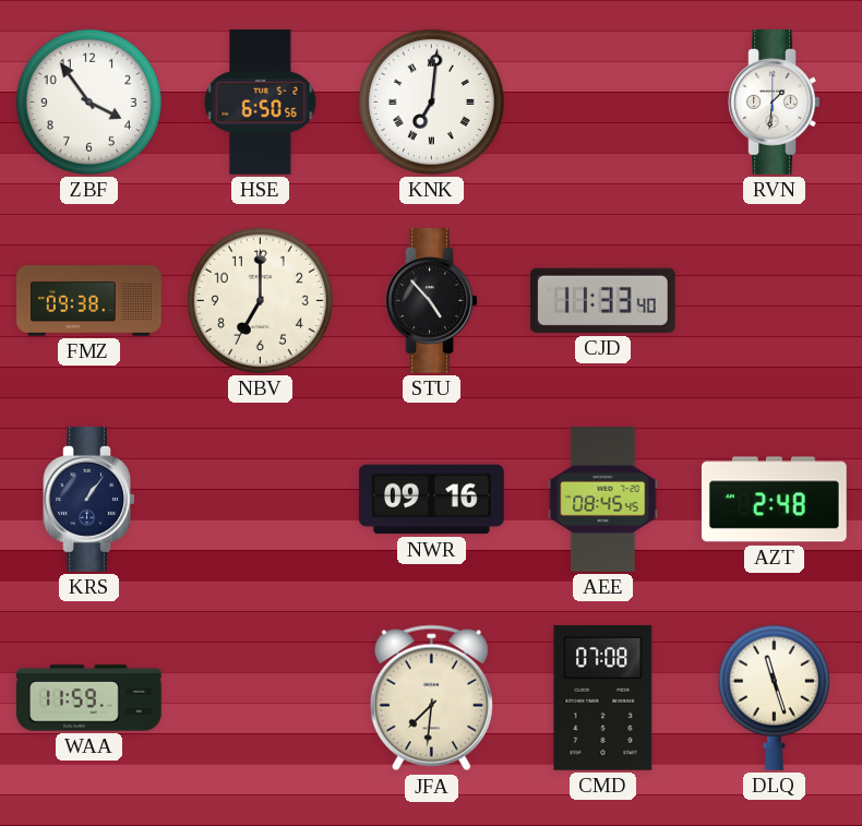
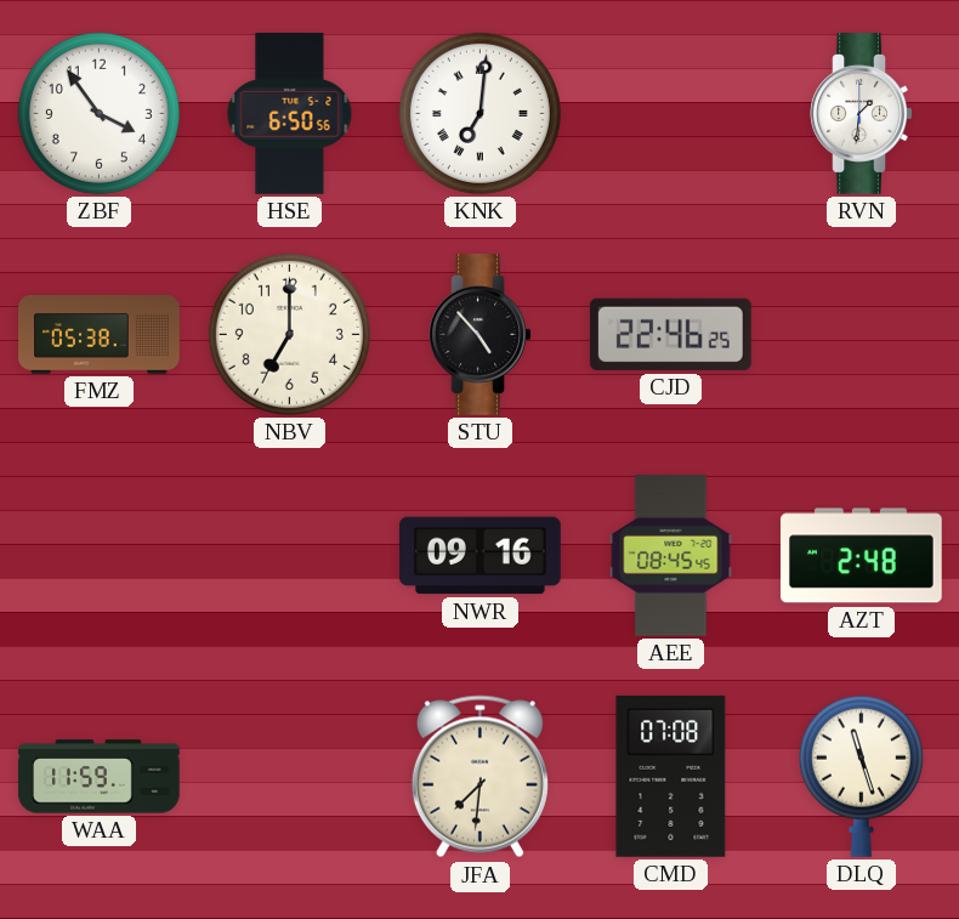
FMZ: 09:38 -> 05:38 (100, 335)
CJD: 11:33 -> 22:46 (670, 334)
KRS: 1:06 -> none (89, 500)
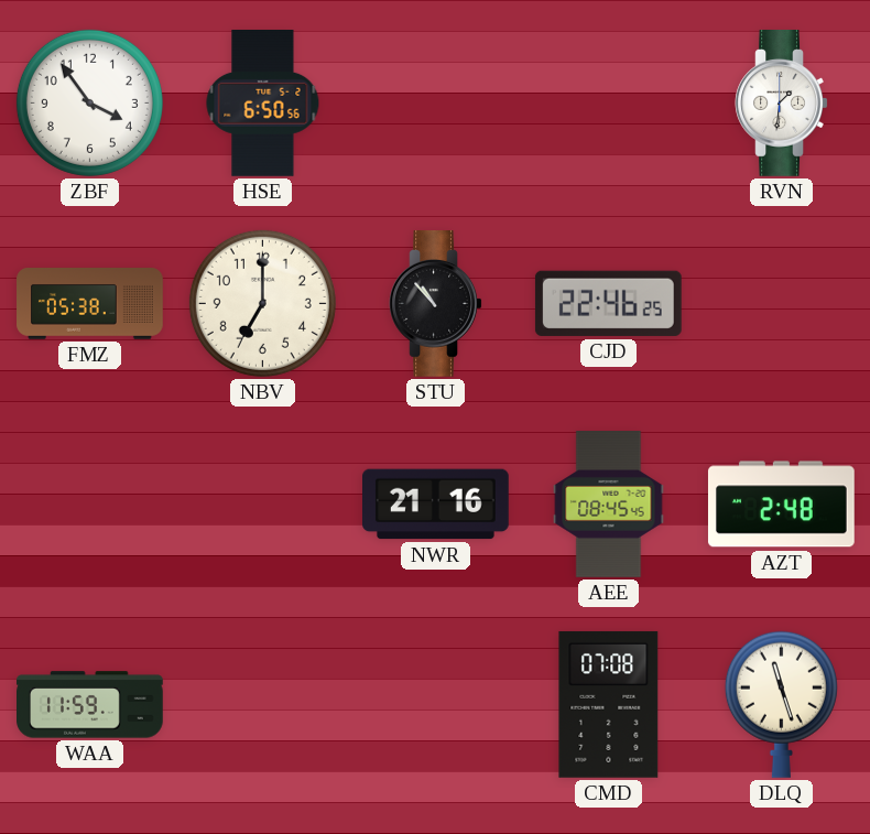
KNK: 7:01 -> none (479, 113)
STU: 4:53 -> 10:53 (436, 304)
NWR: 09:16 -> 21:16 (436, 505)
JFA: 7:31 -> none (479, 777)
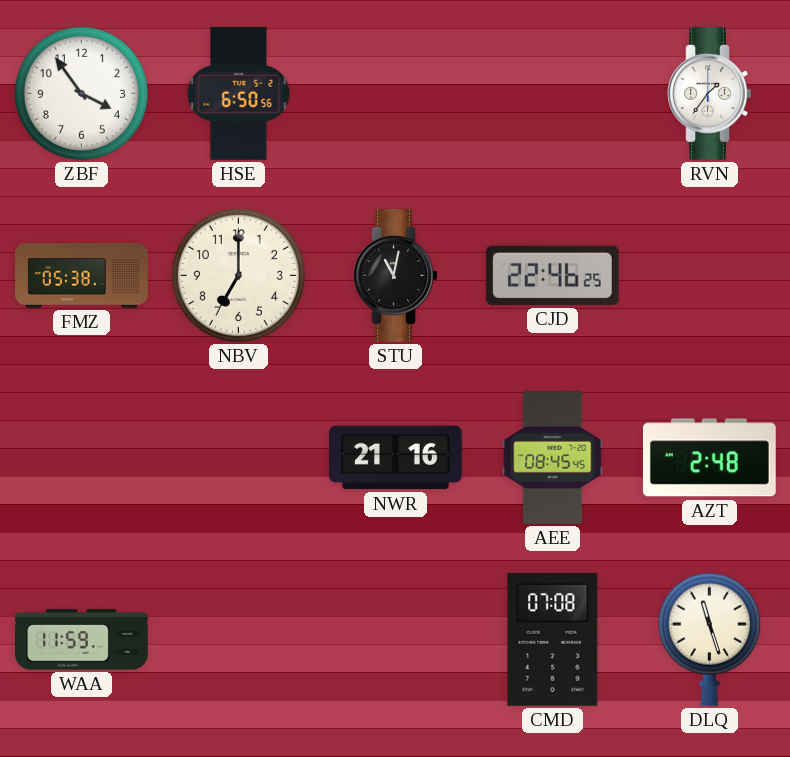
RVN: 1:31 -> 1:36 (710, 94)
STU: 10:53 -> 11:02 (396, 276)
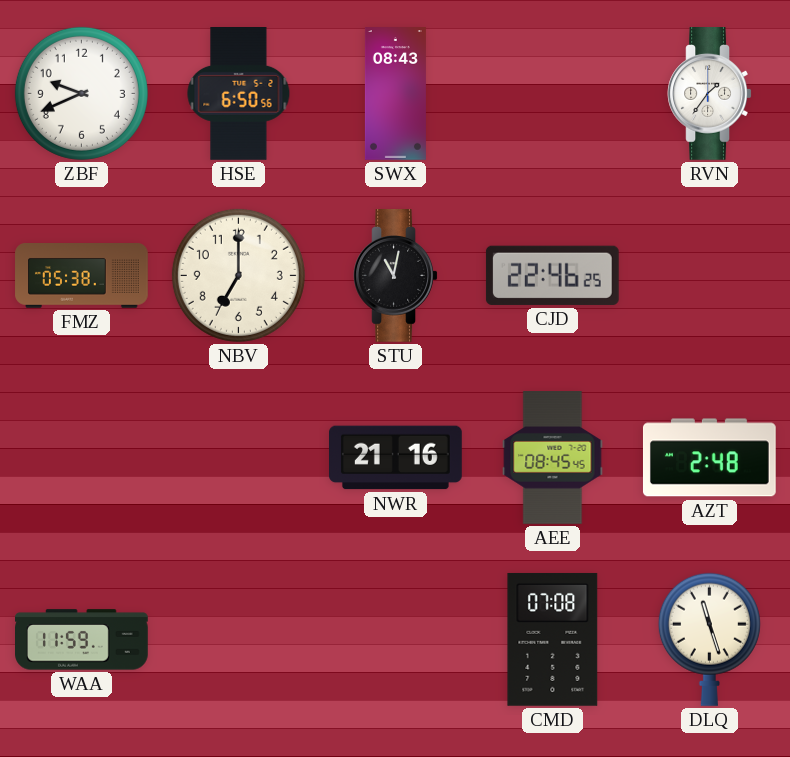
ZBF: 3:54 -> 9:41 (81, 93)
SWX: none -> 08:43 (395, 94)
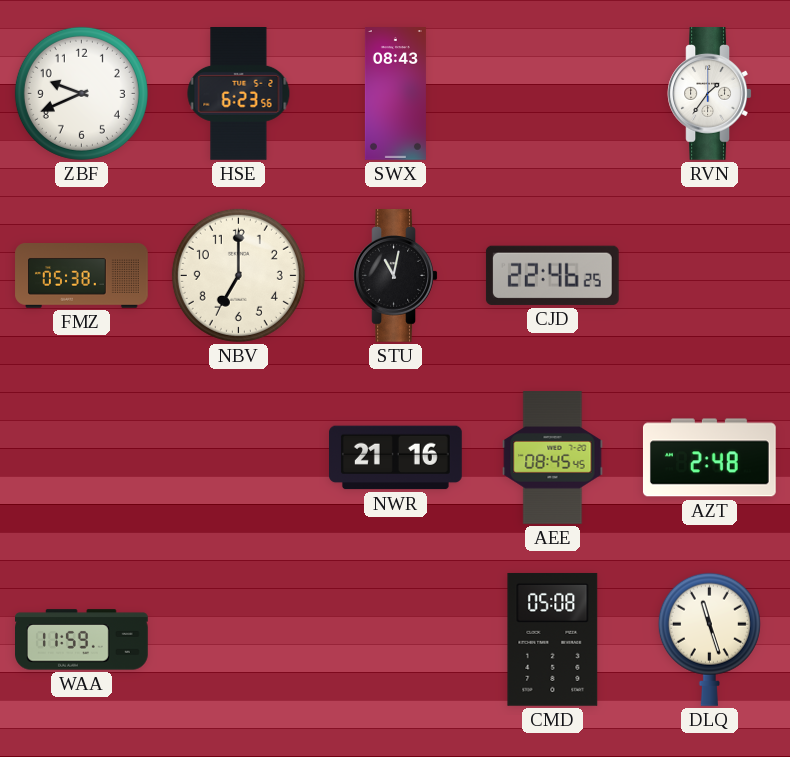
HSE: 6:50 -> 6:23 (239, 94)
CMD: 07:08 -> 05:08 (553, 639)
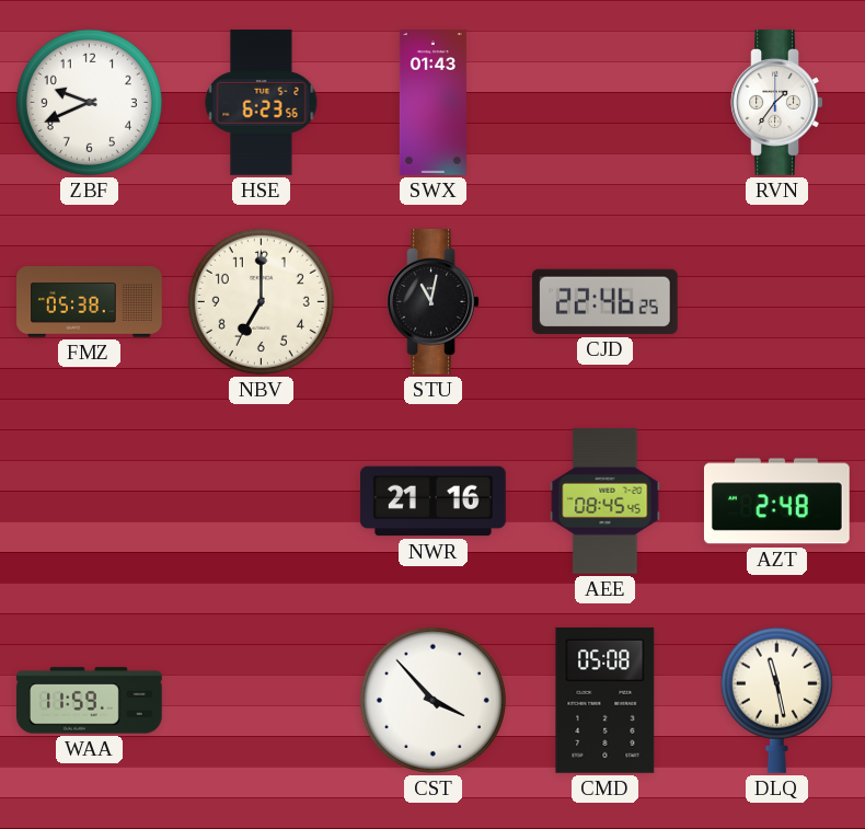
SWX: 08:43 -> 01:43 (432, 103)
CST: none -> 3:53 (432, 700)
DLQ: 11:27 -> 11:28 (776, 700)
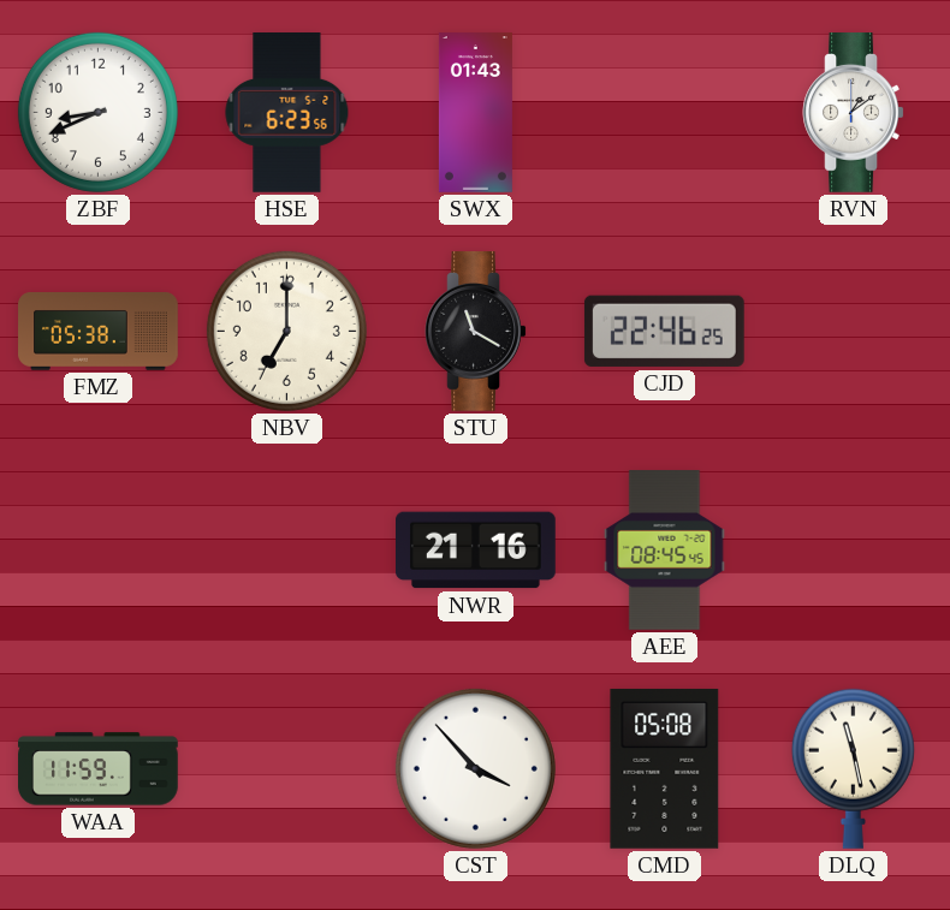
ZBF: 9:41 -> 8:41 (97, 112)
RVN: 1:36 -> 1:09 (854, 113)
STU: 11:02 -> 11:20 (476, 332)
AZT: 2:48 -> none (776, 502)
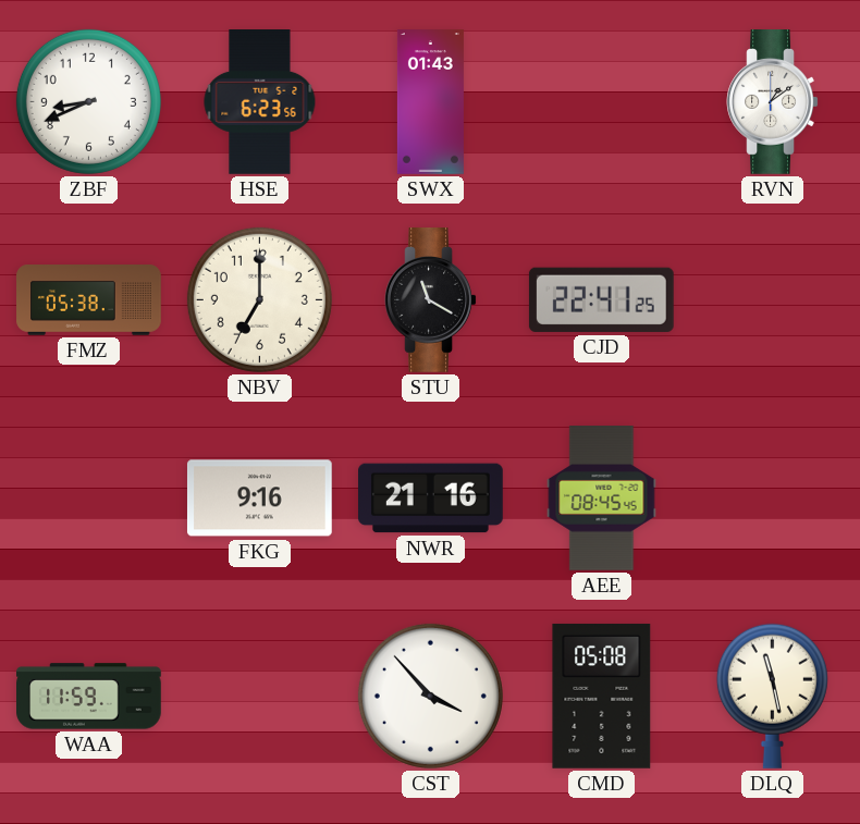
CJD: 22:46 -> 22:41 (601, 299)
FKG: none -> 9:16 (259, 499)
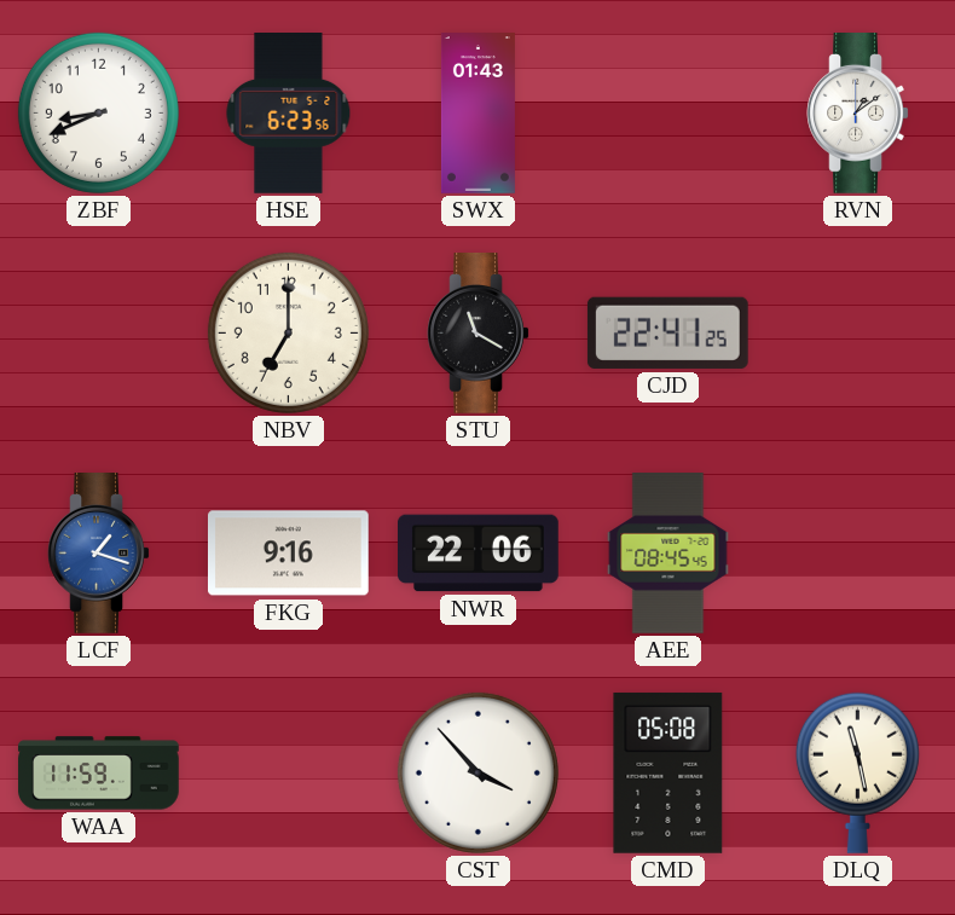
FMZ: 05:38 -> none (89, 300)
LCF: none -> 1:18 (99, 554)
NWR: 21:16 -> 22:06 (479, 554)
